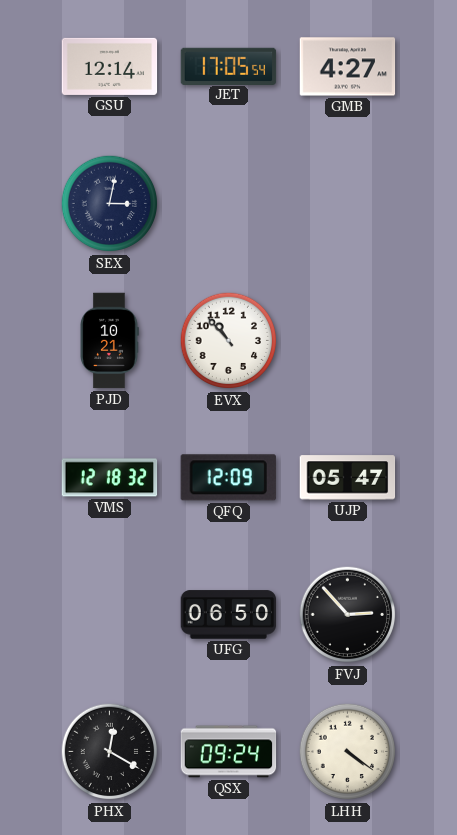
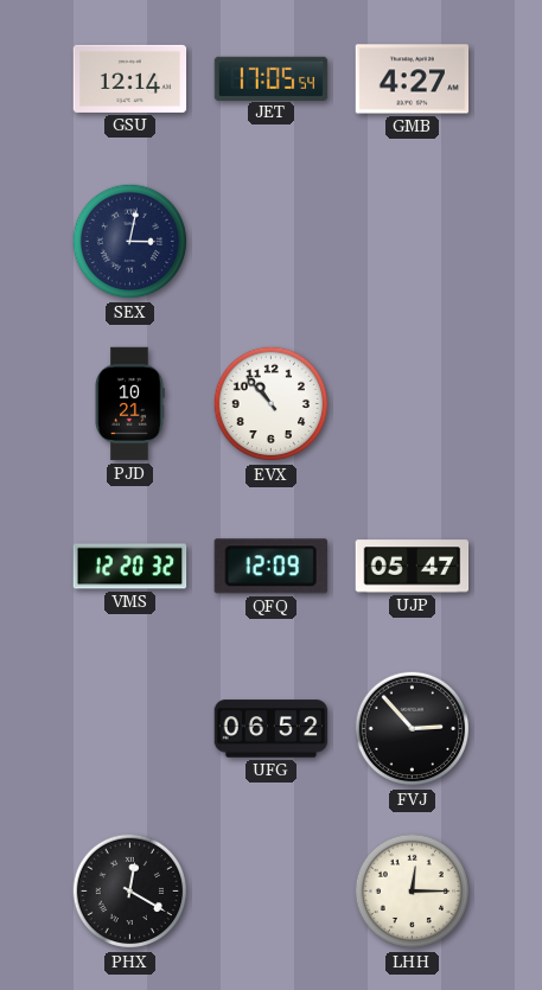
VMS: 12:18 -> 12:20 (130, 567)
UFG: 06:50 -> 06:52 (272, 729)
QSX: 09:24 -> none (229, 752)
LHH: 4:21 -> 12:15 (413, 892)
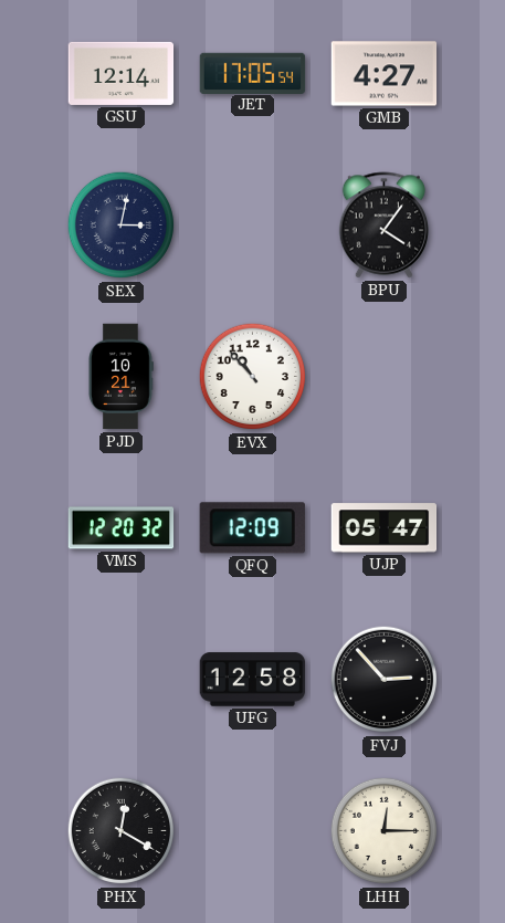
BPU: none -> 4:06 (385, 225)
UFG: 06:52 -> 12:58 (253, 680)
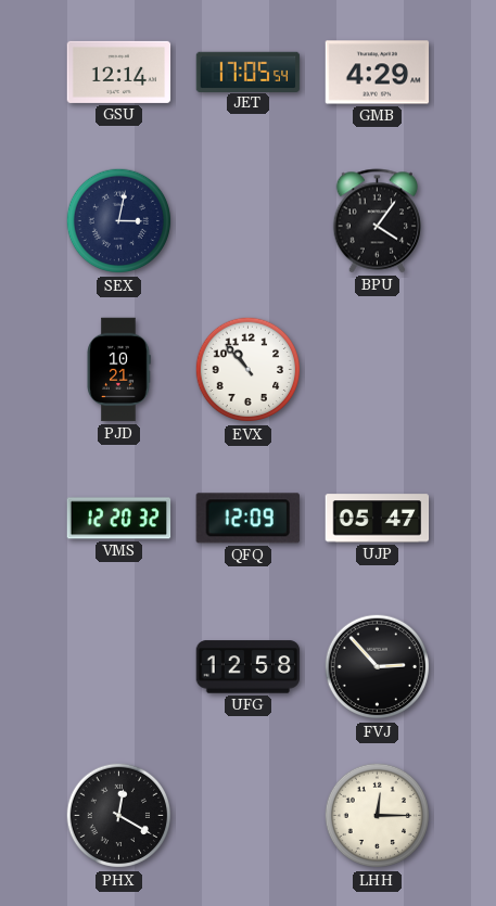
GMB: 4:27 -> 4:29 (378, 73)
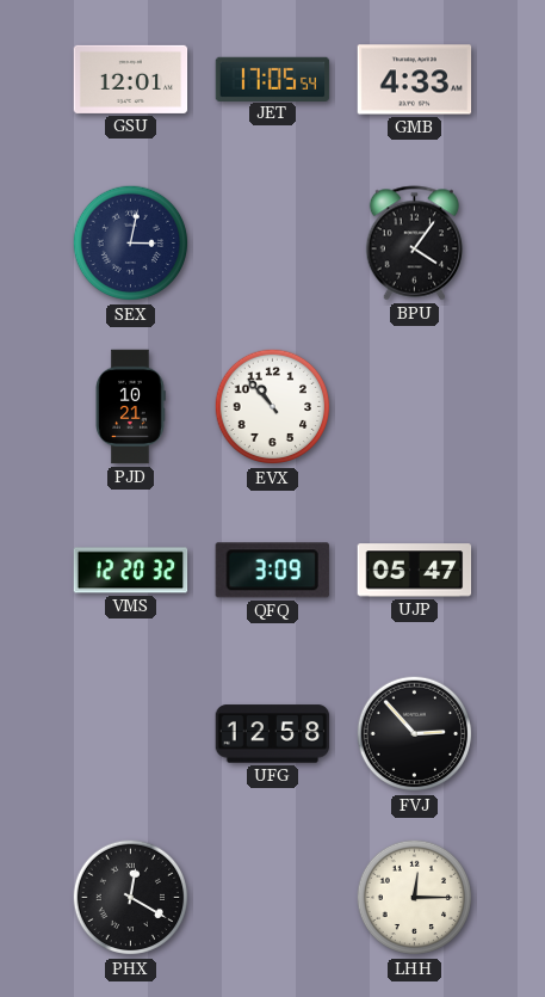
GSU: 12:14 -> 12:01 (131, 79)
GMB: 4:29 -> 4:33 (415, 80)
QFQ: 12:09 -> 3:09 (272, 571)
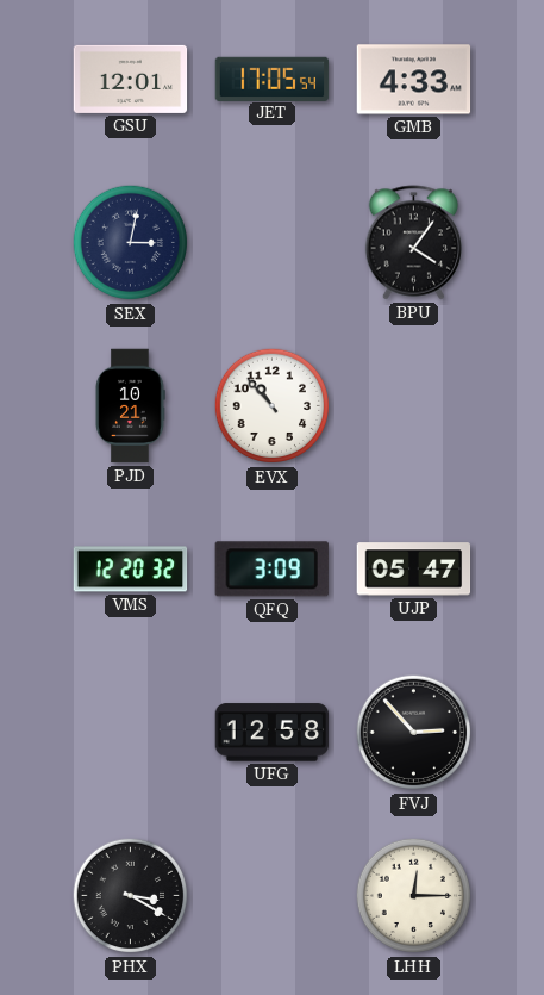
PHX: 12:20 -> 3:20 (131, 896)
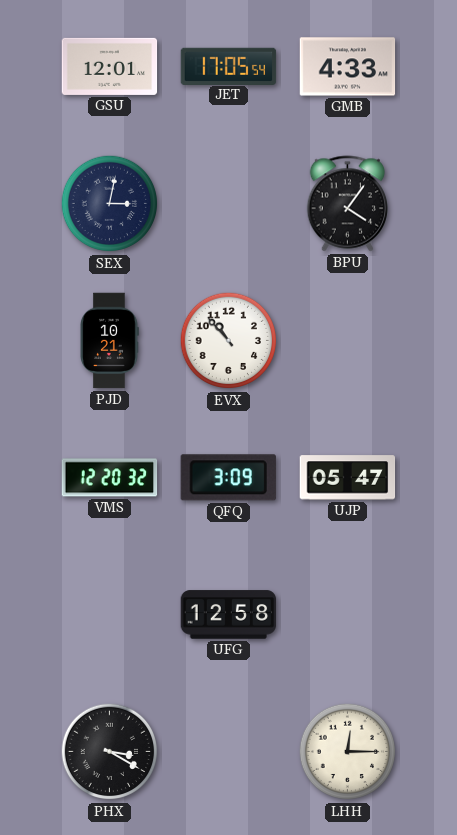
FVJ: 2:53 -> none (414, 733)
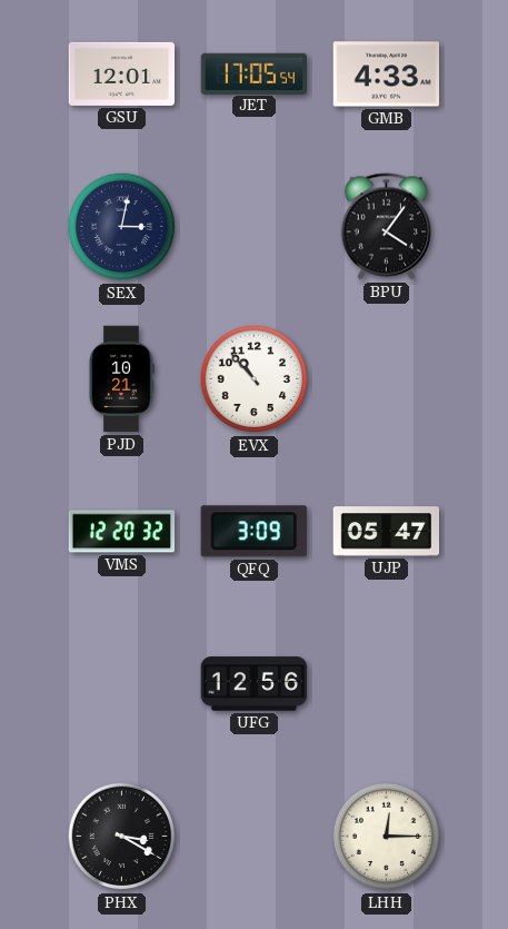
UFG: 12:58 -> 12:56 (255, 684)
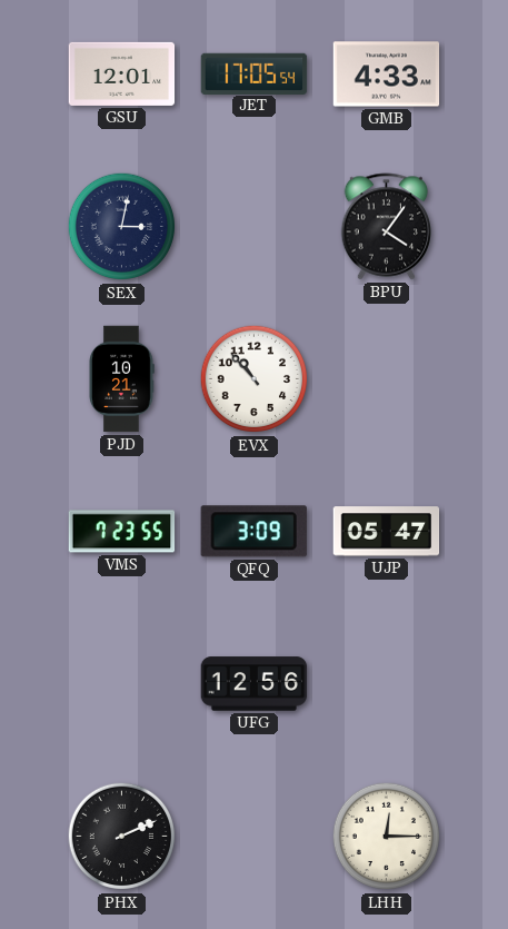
VMS: 12:20 -> 7:23 (122, 532)
PHX: 3:20 -> 2:11 (122, 837)
